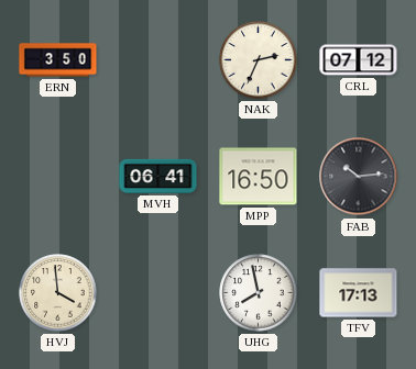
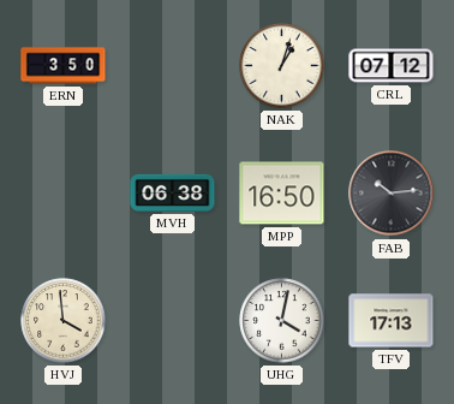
NAK: 2:34 -> 1:03 (282, 66)
MVH: 06:41 -> 06:38 (173, 192)
UHG: 7:58 -> 4:02 (282, 321)
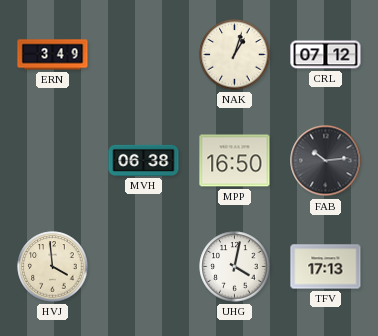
ERN: 3:50 -> 3:49 (53, 55)
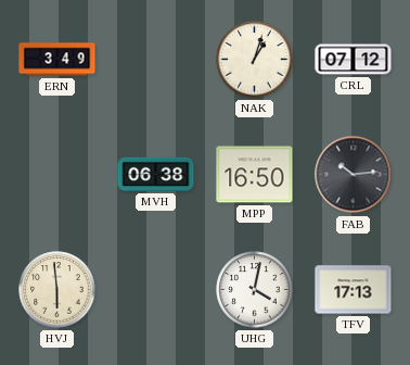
HVJ: 3:59 -> 5:59 (57, 290)
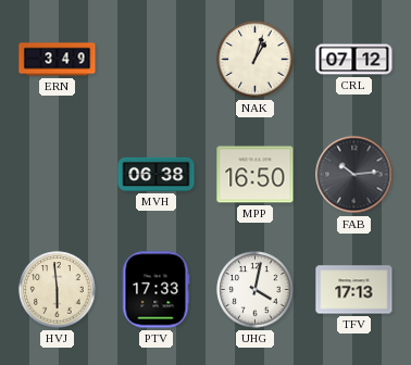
PTV: none -> 17:33 (155, 290)
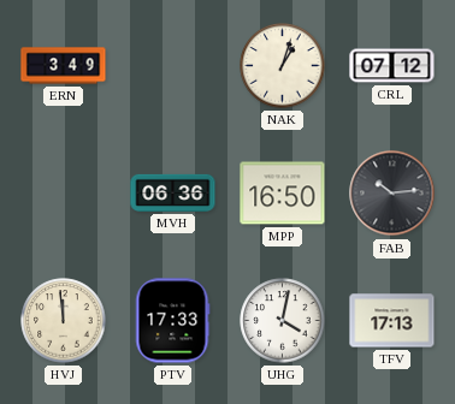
MVH: 06:38 -> 06:36 (173, 192)
HVJ: 5:59 -> 11:59 (64, 321)
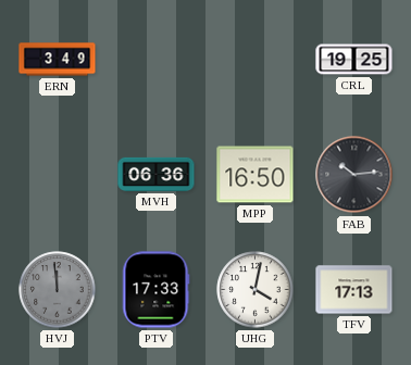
NAK: 1:03 -> none (283, 66)
CRL: 07:12 -> 19:25 (354, 60)
HVJ dial: cream -> grey (58, 290)
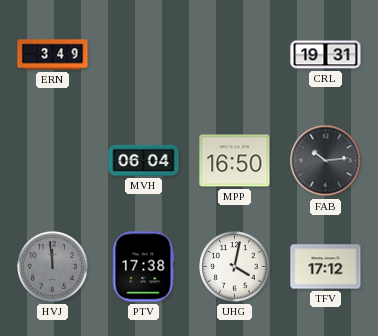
CRL: 19:25 -> 19:31 (326, 55)
MVH: 06:36 -> 06:04 (144, 160)
PTV: 17:33 -> 17:38 (143, 267)
TFV: 17:13 -> 17:12 (326, 267)
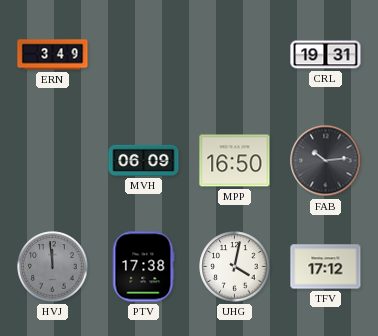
MVH: 06:04 -> 06:09 (144, 160)
